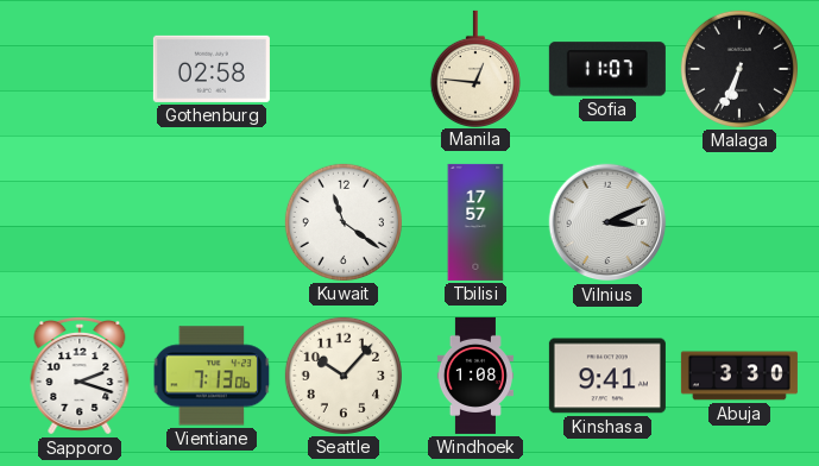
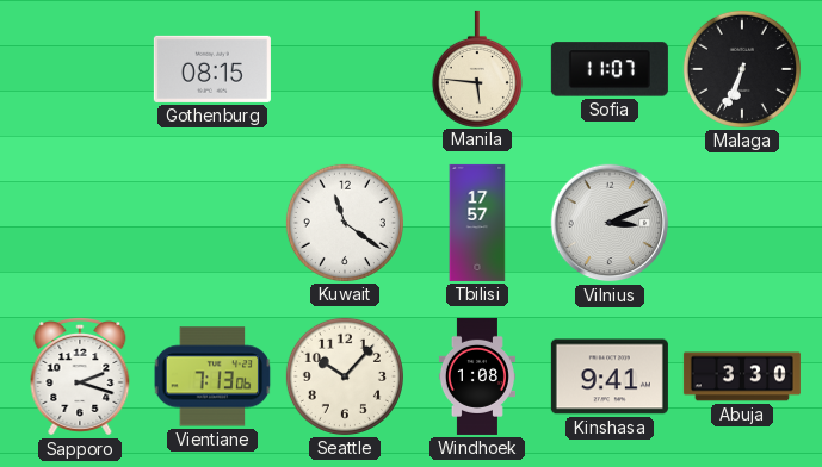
Gothenburg: 02:58 -> 08:15 (212, 69)
Manila: 12:46 -> 5:46 (477, 68)
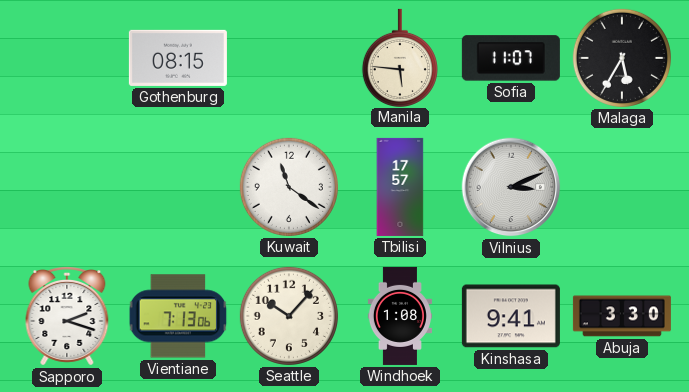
Malaga: 6:34 -> 5:35 (622, 58)
